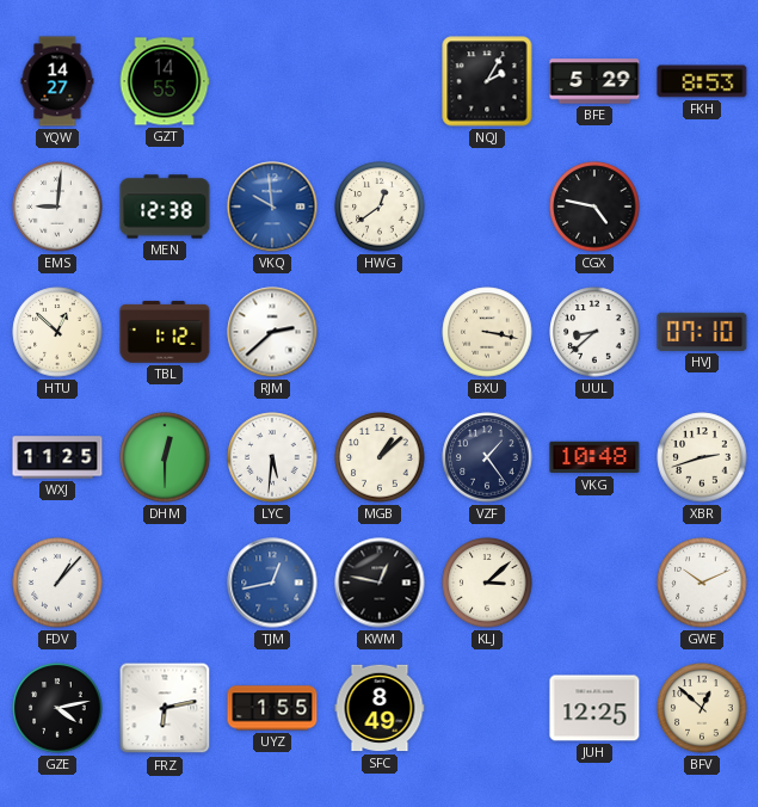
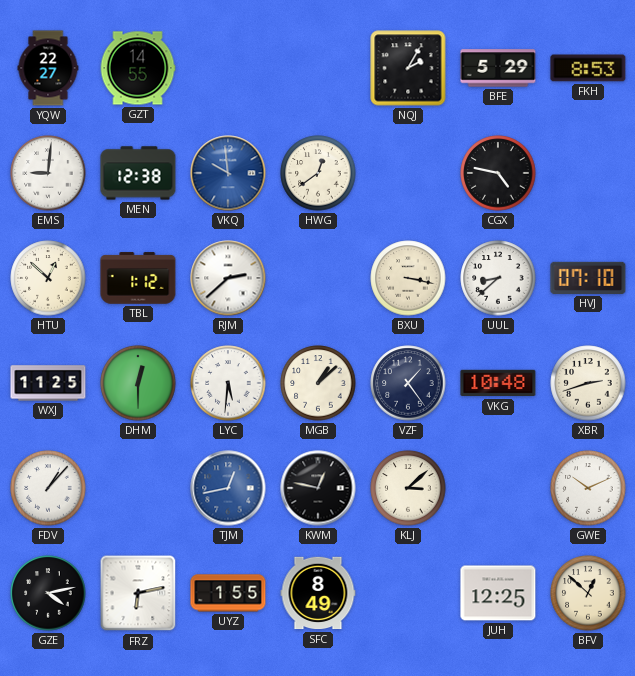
YQW: 14:27 -> 22:27 (48, 68)
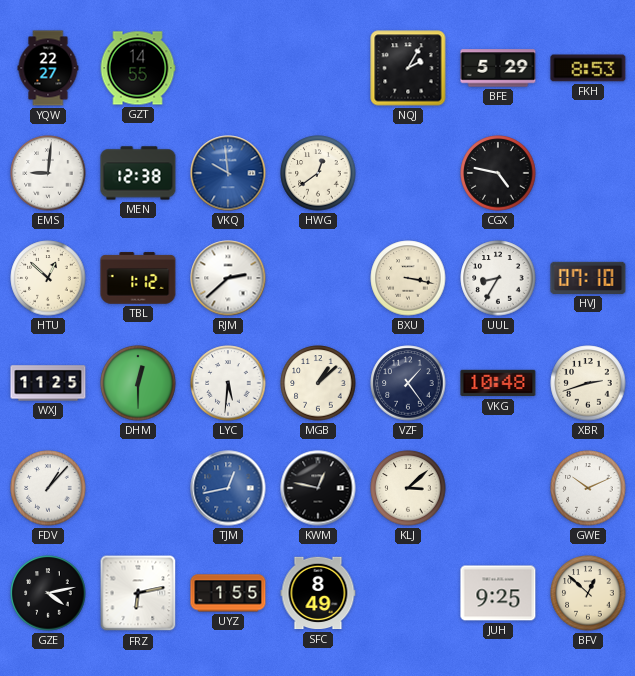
UUL: 8:38 -> 8:35 (498, 278)
JUH: 12:25 -> 9:25 (498, 593)
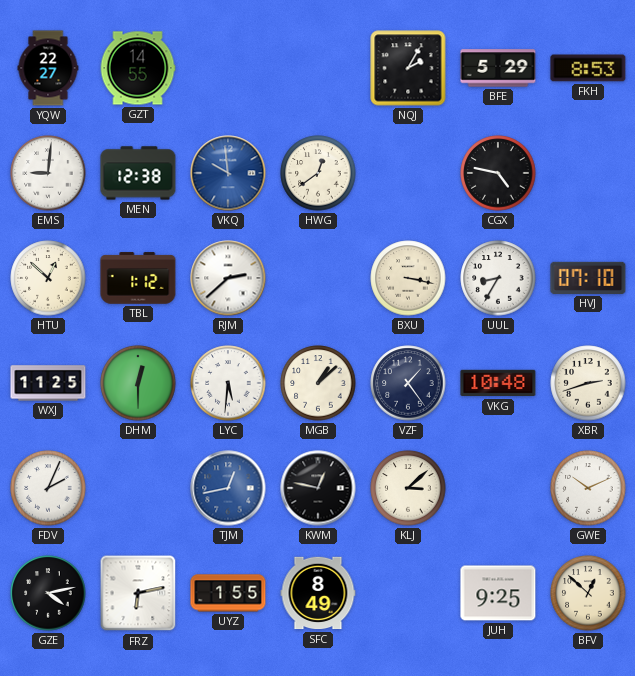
FDV: 1:07 -> 2:04 (48, 488)
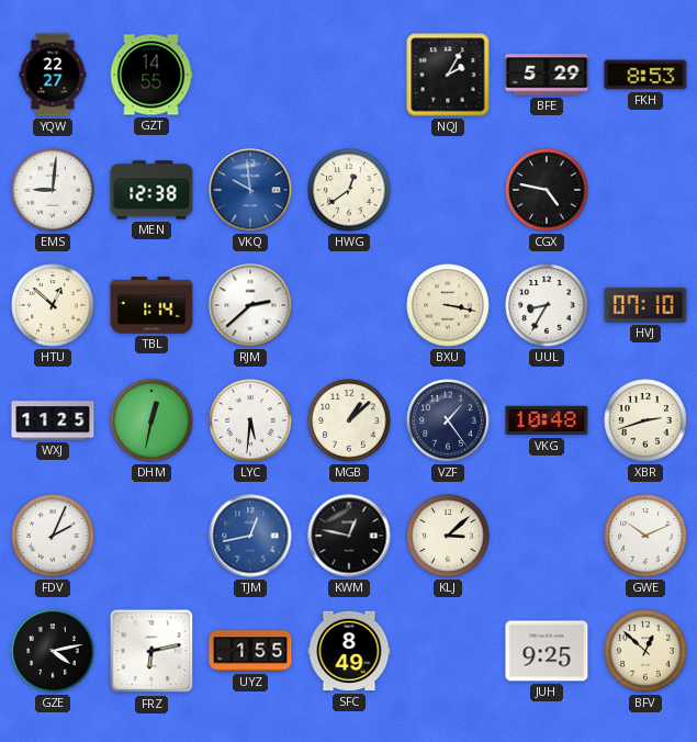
TBL: 1:12 -> 1:14 (151, 305)
DHM: 12:30 -> 12:32 (151, 420)
